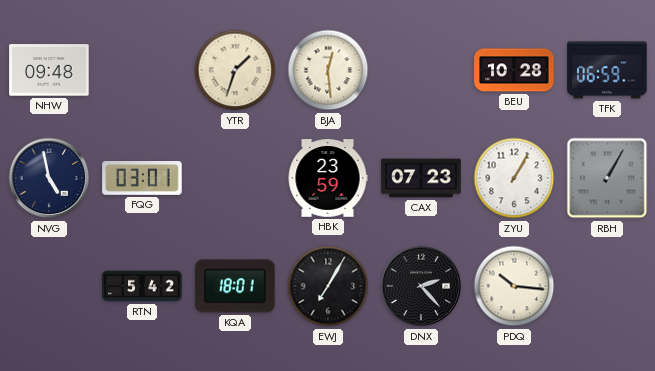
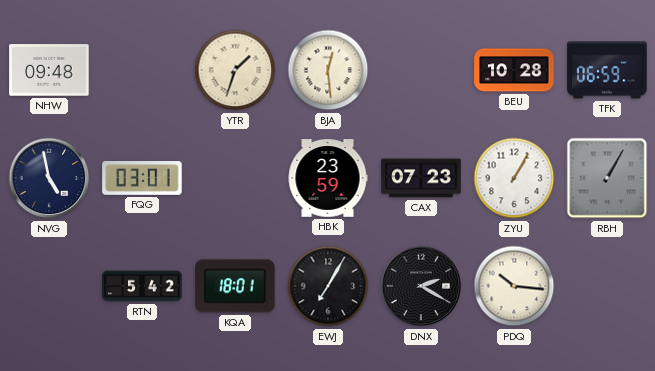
DNX: 2:23 -> 2:20 (421, 286)
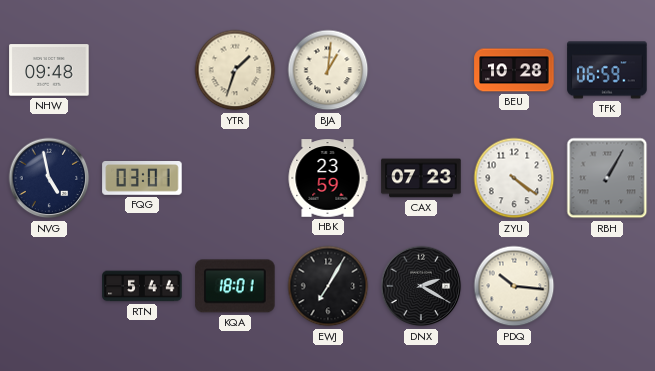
BJA: 12:29 -> 1:01 (328, 70)
ZYU: 1:05 -> 4:21 (514, 178)
RTN: 5:42 -> 5:44 (142, 286)
